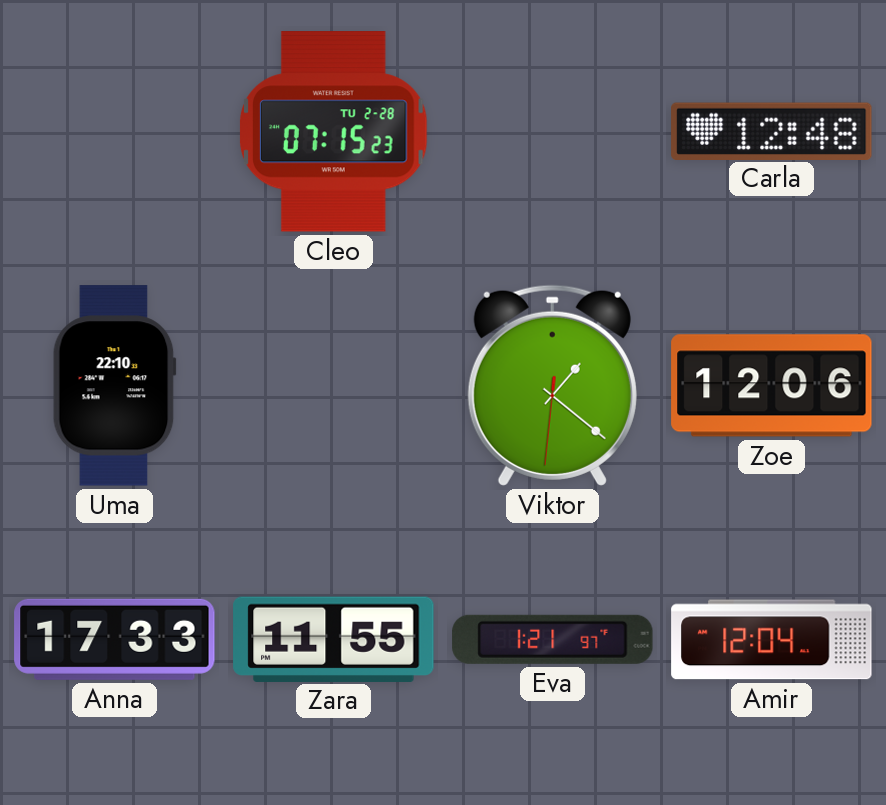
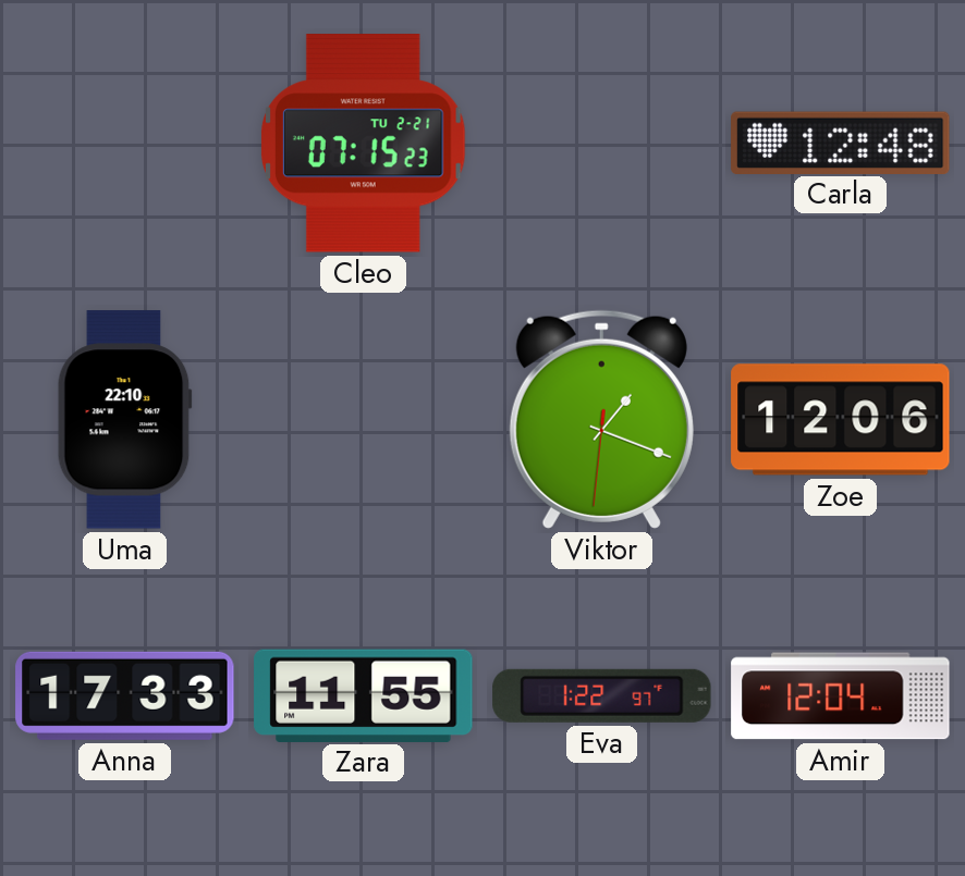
Cleo date: TU 2-28 -> TU 2-21 (364, 144)
Viktor: 1:21 -> 1:18 (601, 419)
Eva: 1:21 -> 1:22 (602, 695)
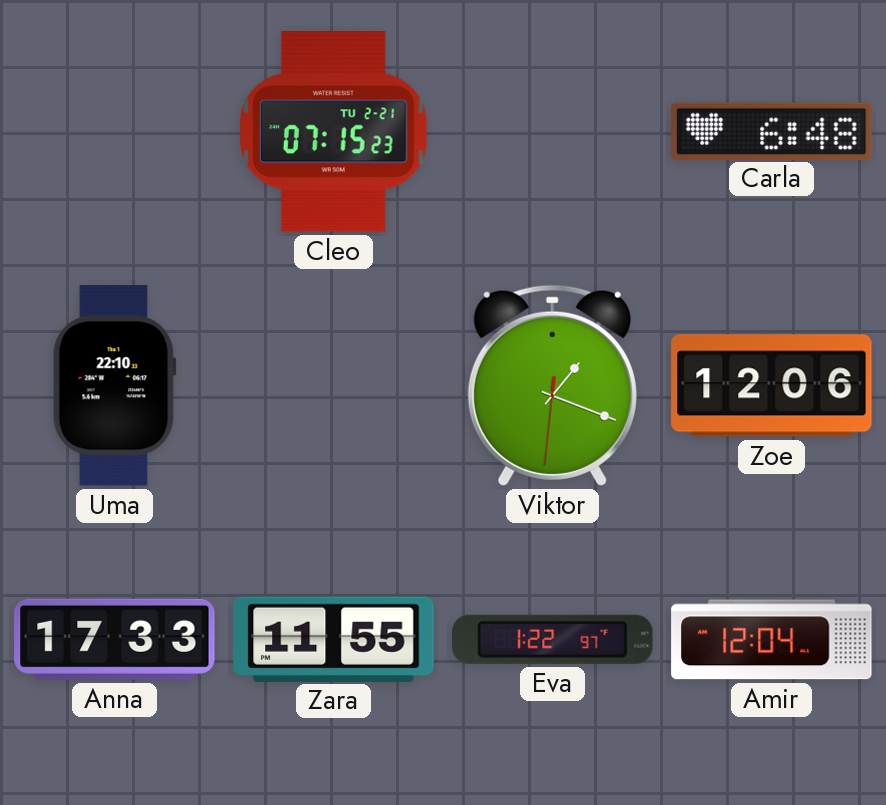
Carla: 12:48 -> 6:48 (772, 131)
